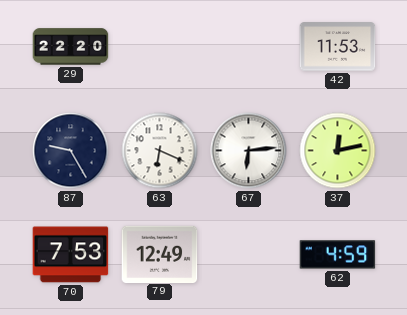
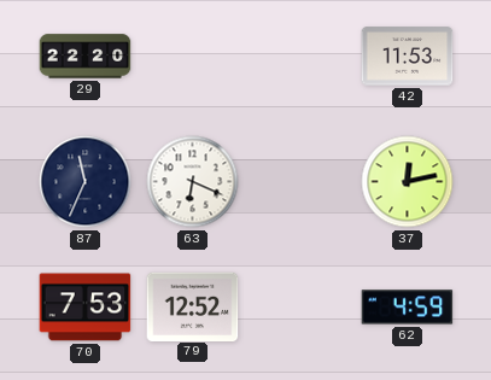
87: 9:25 -> 11:34 (86, 182)
67: 6:14 -> none (249, 151)
79: 12:49 -> 12:52 (193, 306)
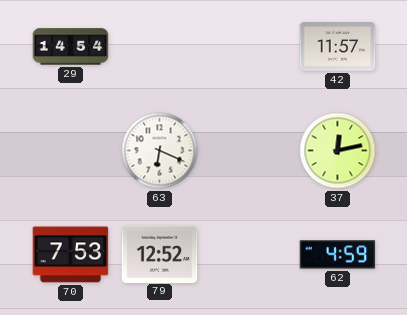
29: 22:20 -> 14:54 (71, 47)
42: 11:53 -> 11:57 (338, 47)
87: 11:34 -> none (86, 182)
